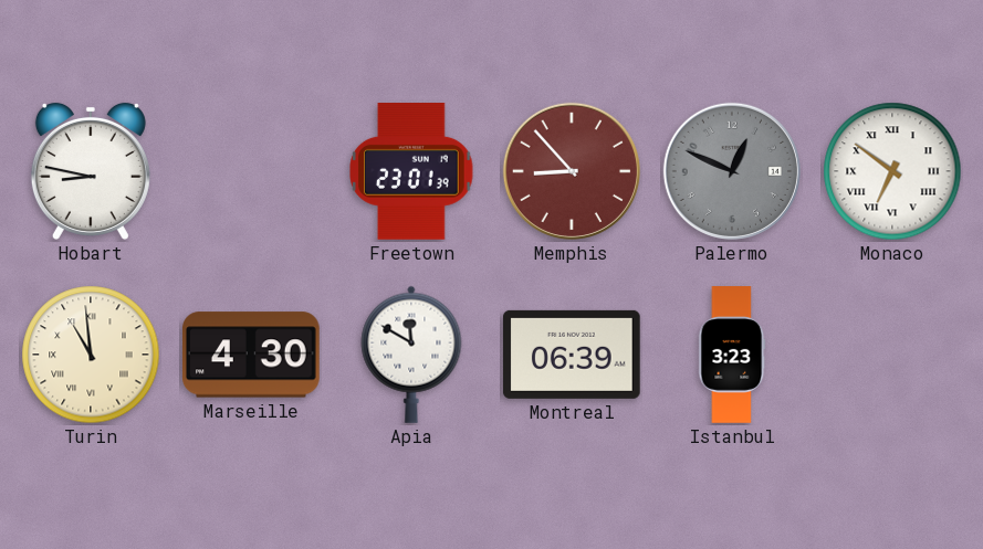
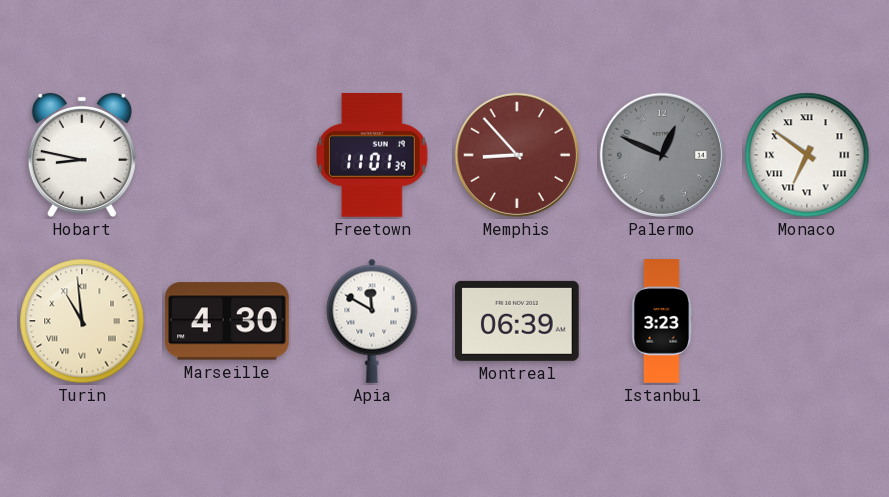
Freetown: 23:01 -> 11:01 (372, 156)
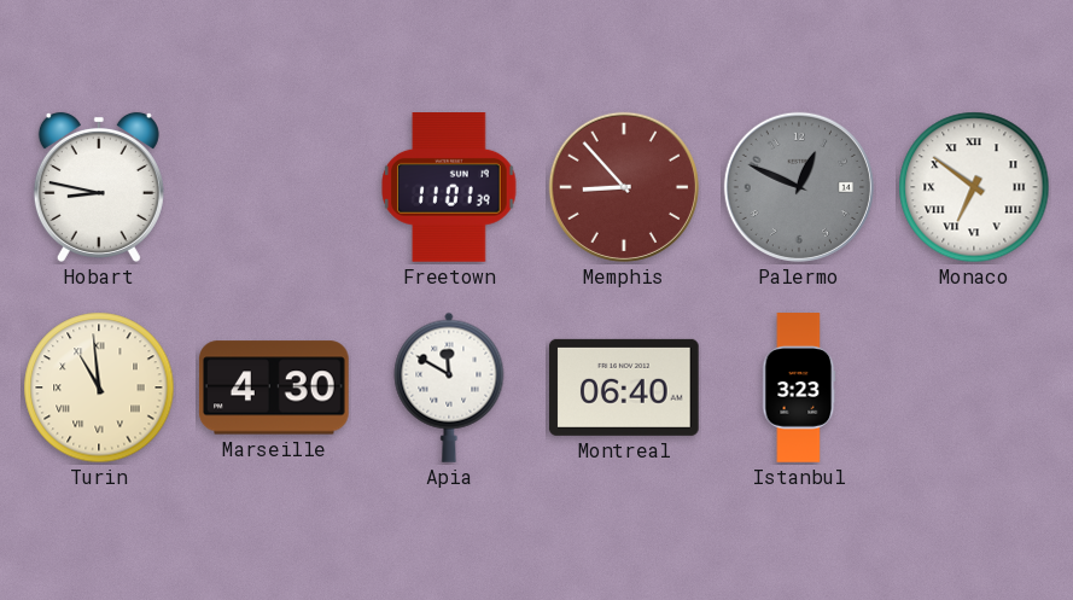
Montreal: 06:39 -> 06:40 (624, 388)
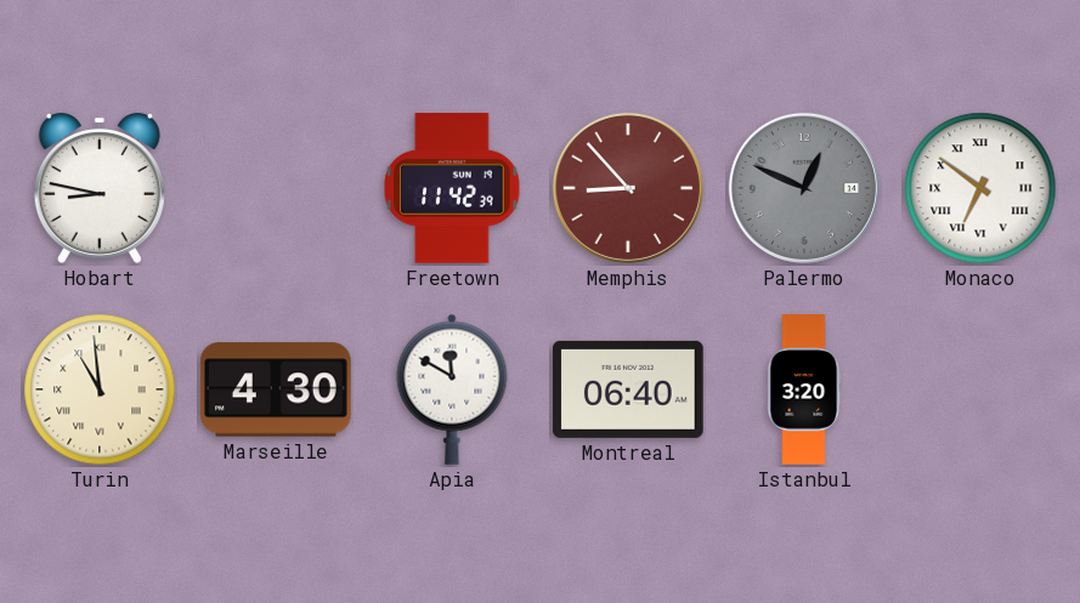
Freetown: 11:01 -> 11:42 (452, 189)
Istanbul: 3:23 -> 3:20 (804, 389)
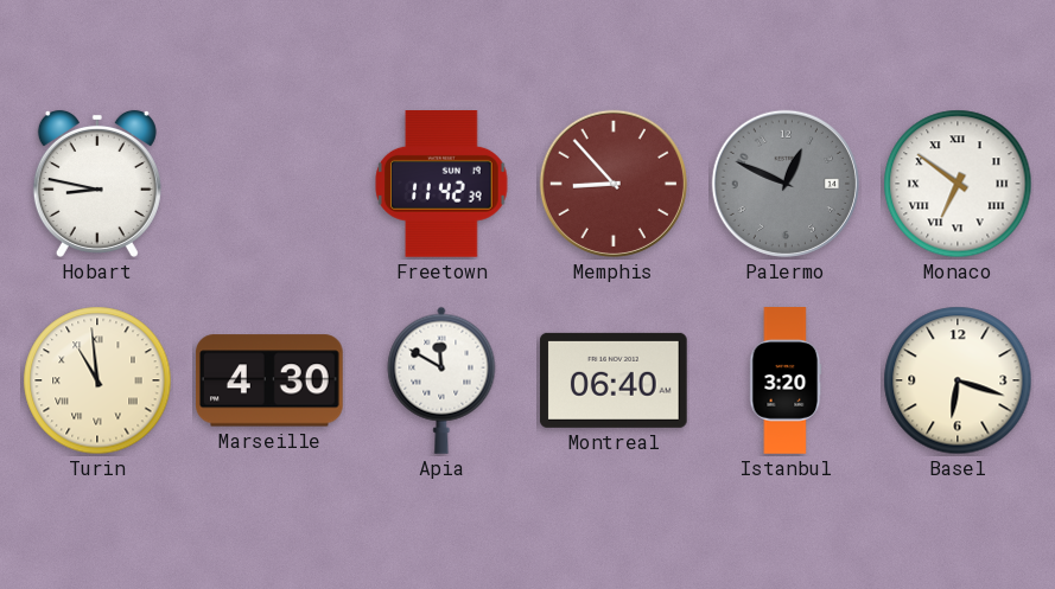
Basel: none -> 6:18 (958, 380)
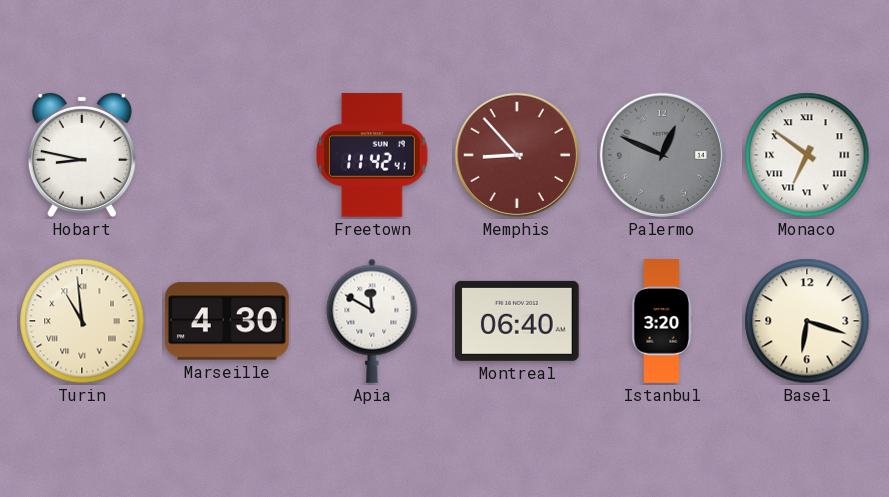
Freetown: 11:42:39 -> 11:42:41 (372, 156)
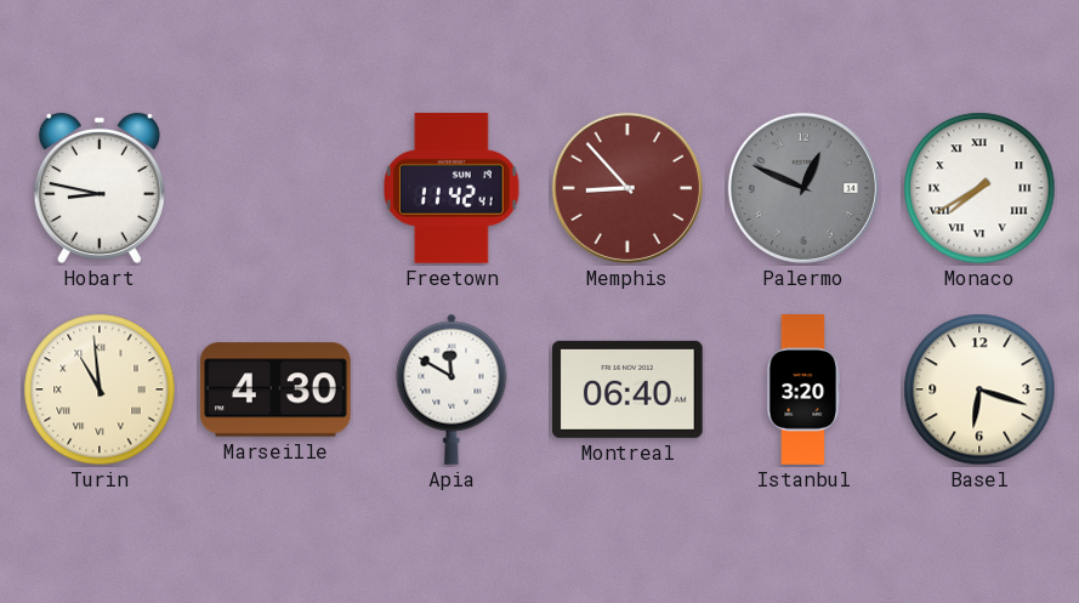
Monaco: 6:51 -> 7:40 (979, 188)
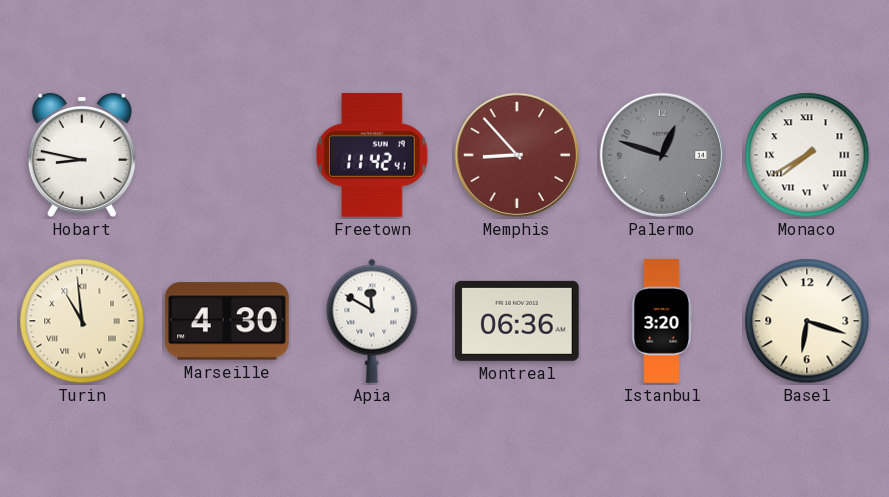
Palermo: 12:49 -> 12:48 (662, 155)
Montreal: 06:40 -> 06:36 (517, 321)
